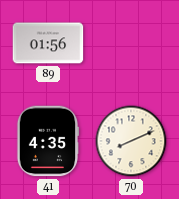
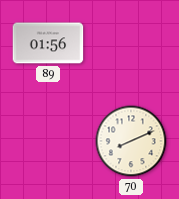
41: 4:35 -> none (48, 141)
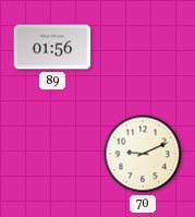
70: 8:11 -> 9:11 (143, 154)
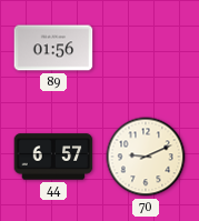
44: none -> 6:57 (53, 157)
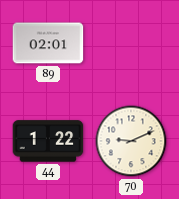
89: 01:56 -> 02:01 (48, 43)
44: 6:57 -> 1:22 (48, 141)
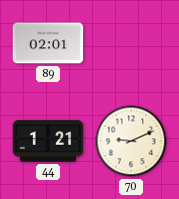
44: 1:22 -> 1:21 (48, 141)
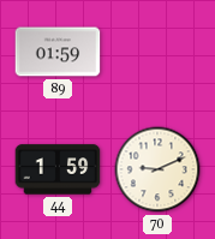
89: 02:01 -> 01:59 (58, 52)
44: 1:21 -> 1:59 (58, 169)
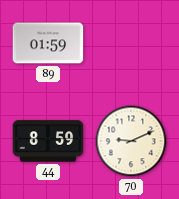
44: 1:59 -> 8:59 (48, 141)
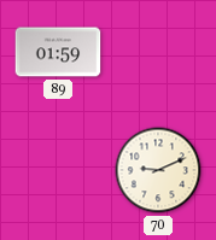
44: 8:59 -> none (48, 141)
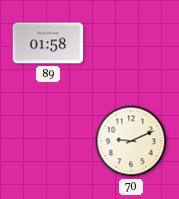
89: 01:59 -> 01:58 (48, 43)
